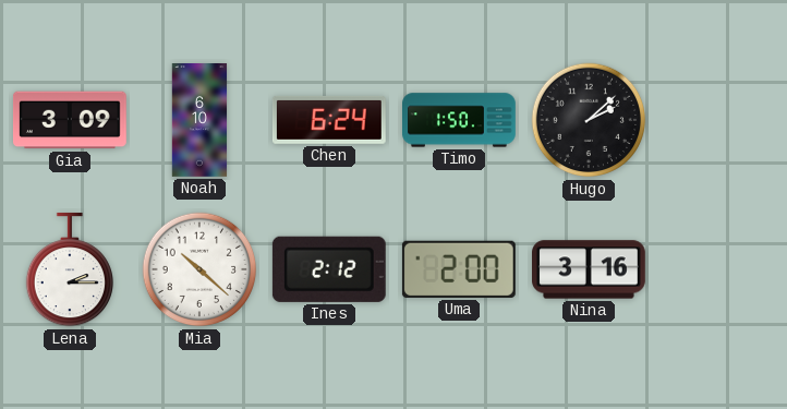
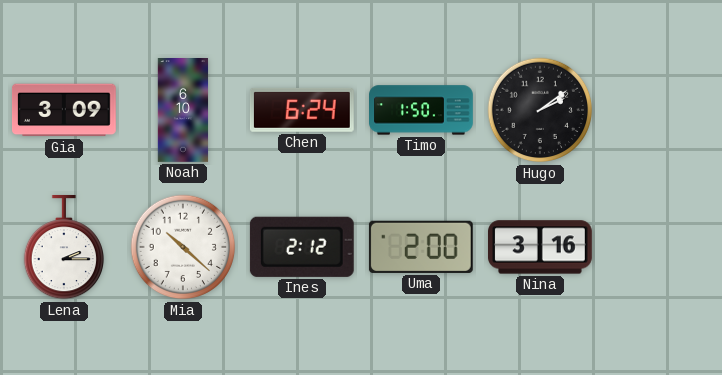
Hugo: 2:08 -> 2:09 (540, 110)
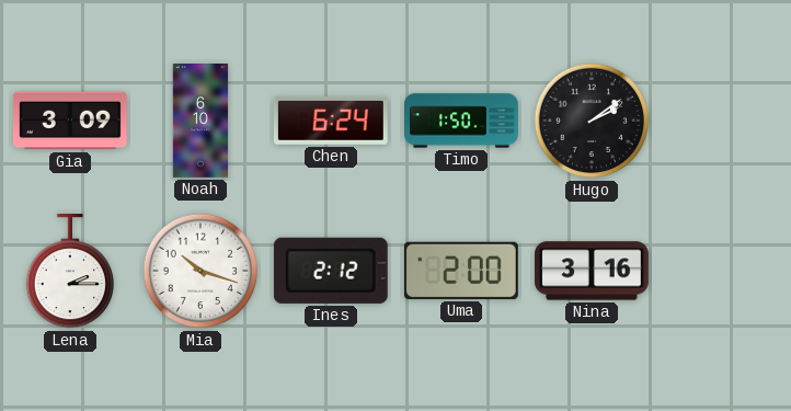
Mia: 10:22 -> 10:18 (200, 271)
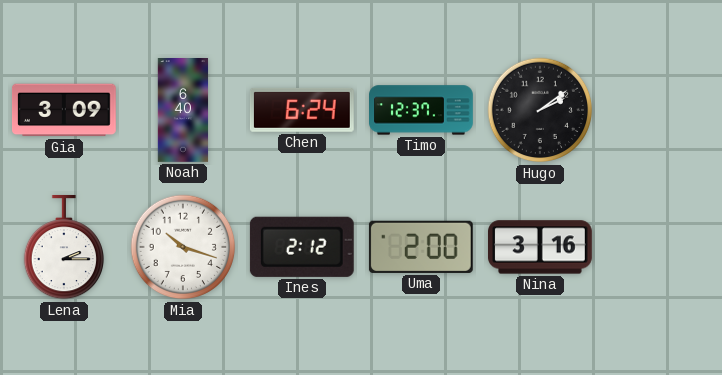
Noah: 6:10 -> 6:40 (183, 111)
Timo: 1:50 -> 12:37 (422, 110)
